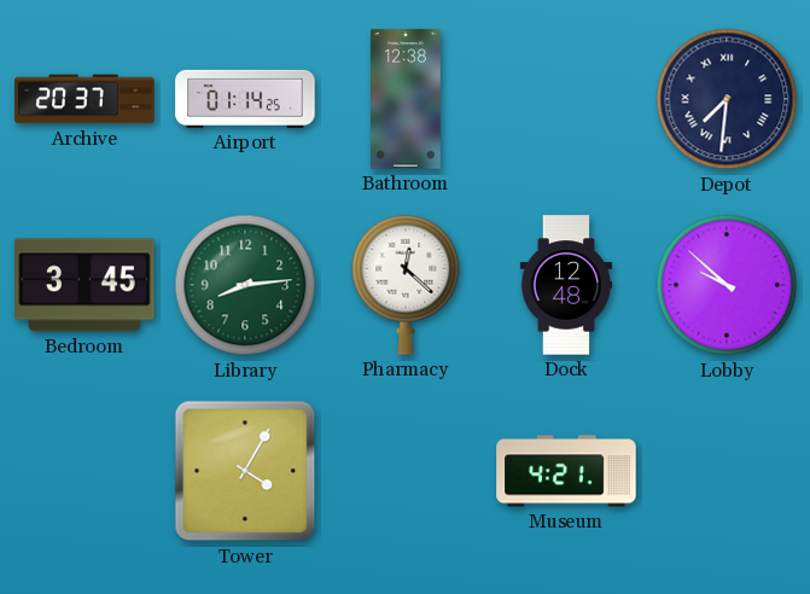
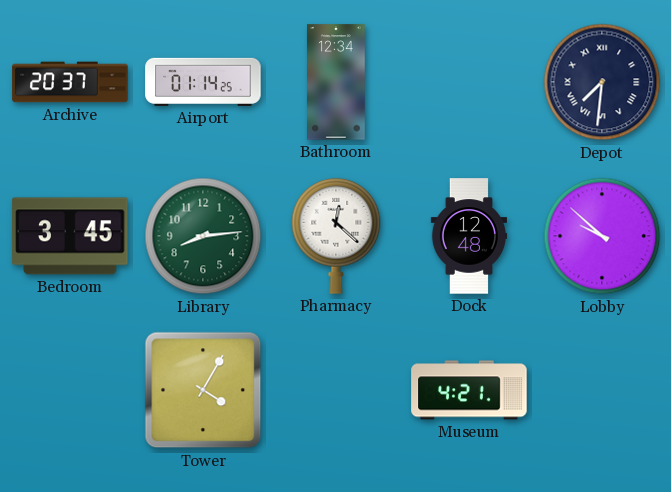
Bathroom: 12:38 -> 12:34 (336, 82)
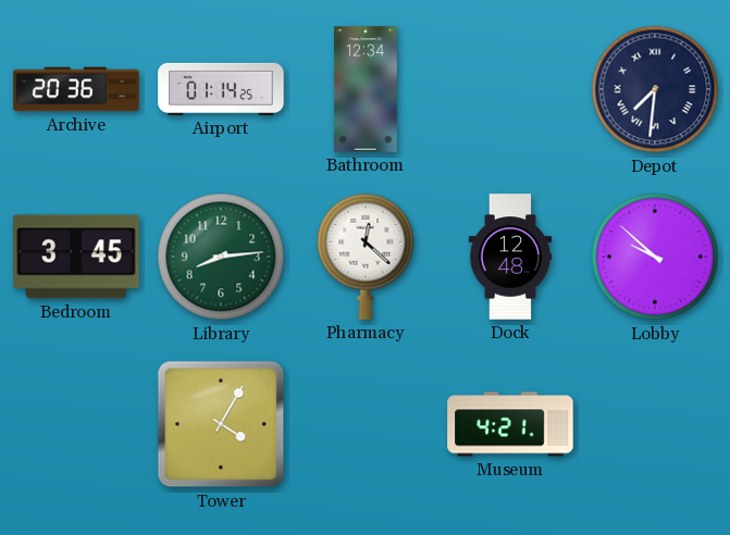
Archive: 20:37 -> 20:36 (76, 89)
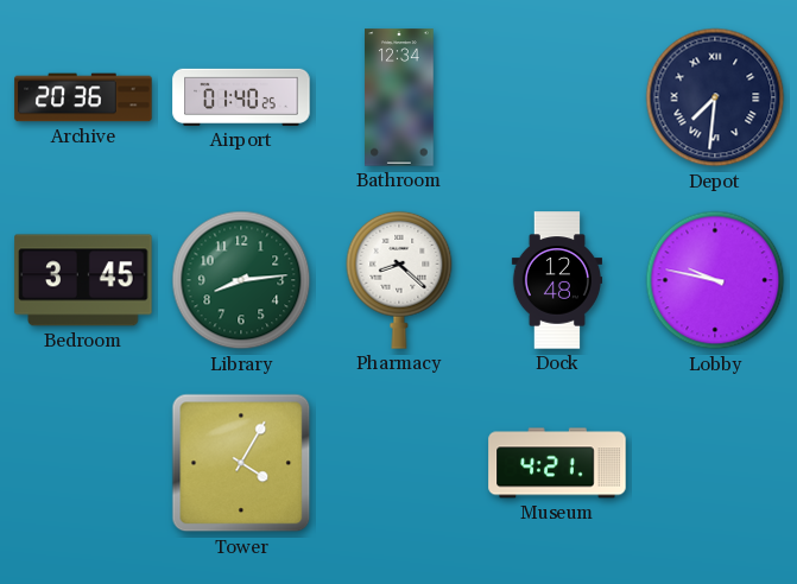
Airport: 01:14 -> 01:40 (241, 97)
Pharmacy: 12:22 -> 8:22 (399, 280)
Lobby: 9:52 -> 9:47 (715, 280)
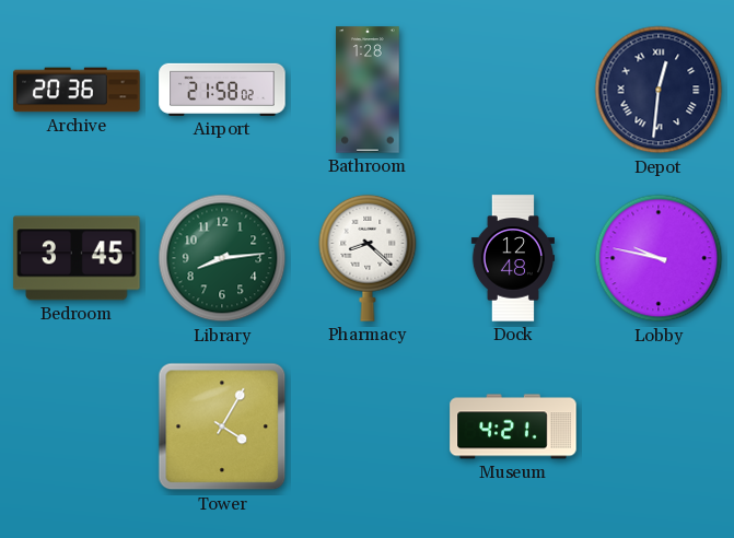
Airport: 01:40 -> 21:58 (222, 90)
Bathroom: 12:34 -> 1:28 (368, 90)
Depot: 7:31 -> 12:31 (659, 90)
